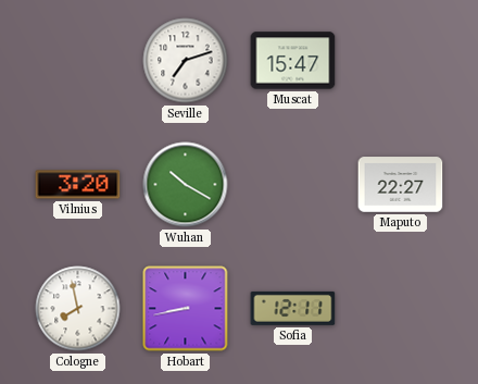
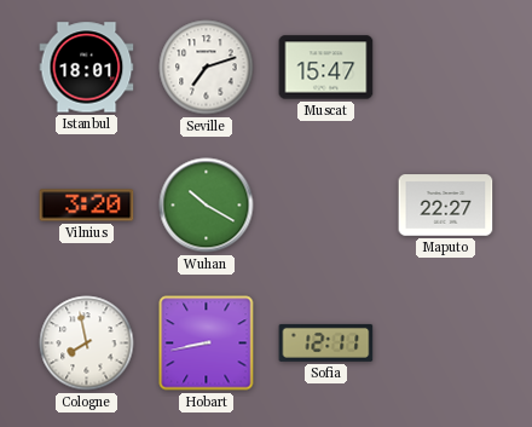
Istanbul: none -> 18:01 (87, 68)
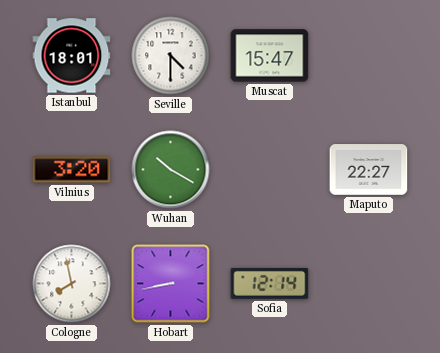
Seville: 7:12 -> 4:30 (171, 56)
Sofia: 12:11 -> 12:14 (270, 283)
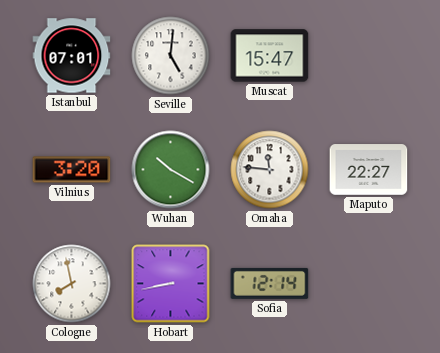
Istanbul: 18:01 -> 07:01 (72, 56)
Seville: 4:30 -> 5:01 (171, 56)
Omaha: none -> 11:46 (270, 170)
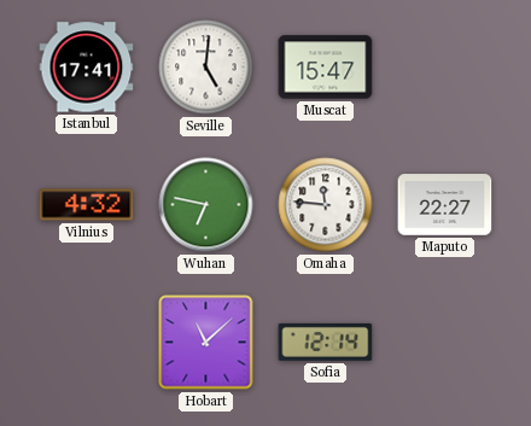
Istanbul: 07:01 -> 17:41 (87, 68)
Vilnius: 3:20 -> 4:32 (87, 205)
Wuhan: 10:20 -> 6:47 (206, 205)
Cologne: 7:58 -> none (72, 284)
Hobart: 8:43 -> 11:08 (206, 343)
